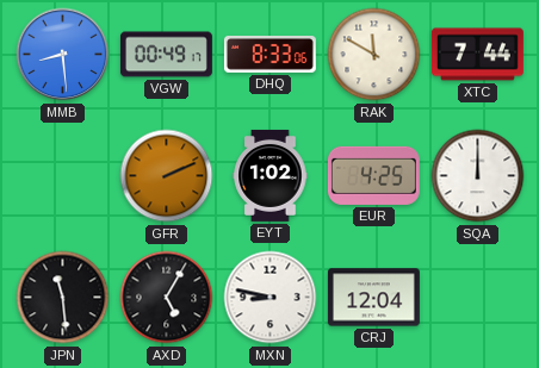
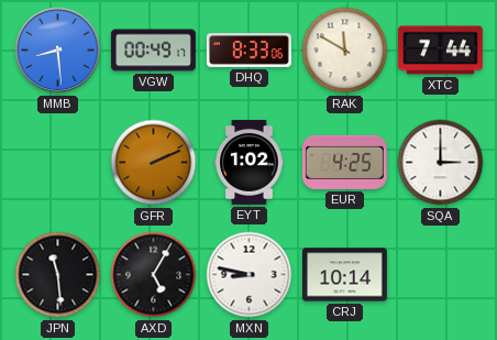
SQA: 12:00 -> 3:00 (441, 163)
CRJ: 12:04 -> 10:14 (344, 275)
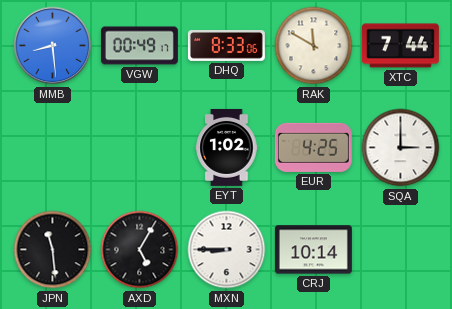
GFR: 2:11 -> none (154, 163)
MXN: 8:47 -> 8:45 (227, 250)
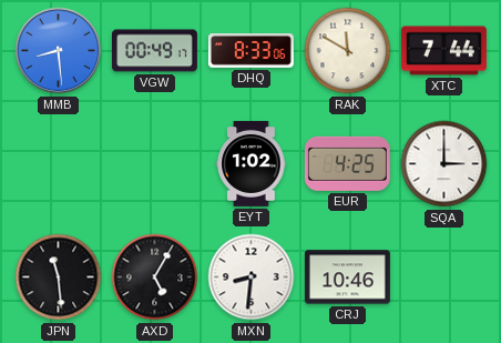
MXN: 8:45 -> 8:31 (252, 278)
CRJ: 10:14 -> 10:46 (347, 278)
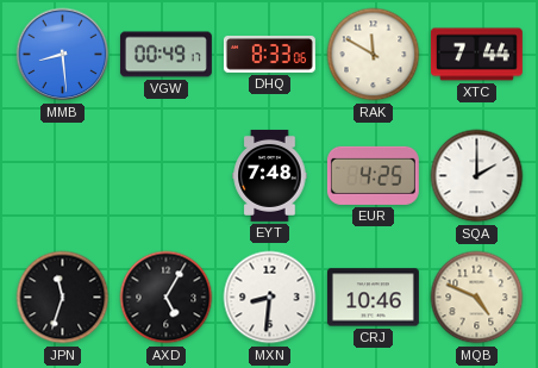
EYT: 1:02 -> 7:48 (270, 175)
SQA: 3:00 -> 2:00 (477, 176)
JPN: 11:29 -> 11:33 (63, 298)
MQB: none -> 4:49 (477, 298)
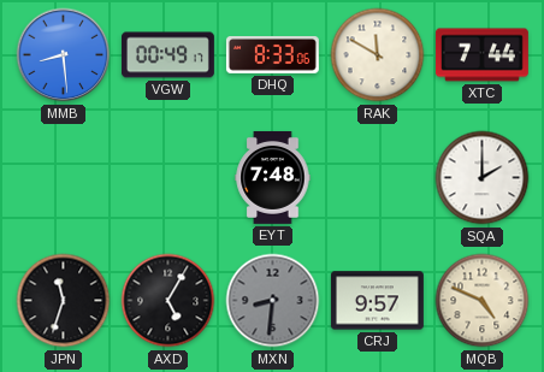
EUR: 4:25 -> none (373, 175)
MXN dial: white -> grey (273, 301)
CRJ: 10:46 -> 9:57 (377, 301)
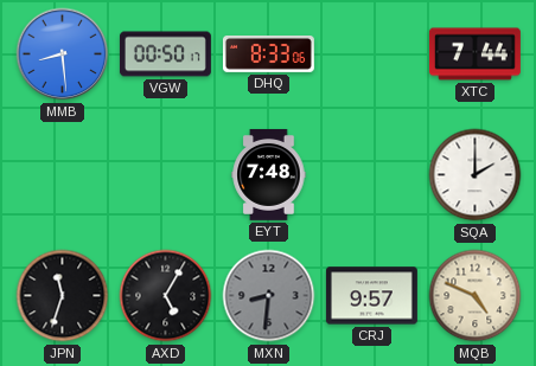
VGW: 00:49 -> 00:50 (165, 54)
RAK: 11:50 -> none (378, 55)
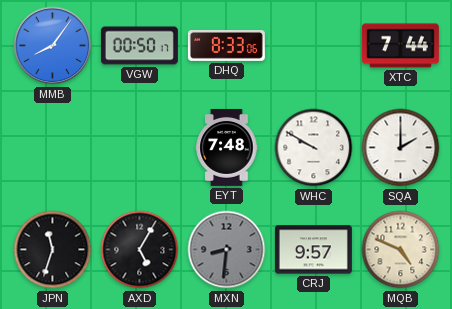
MMB: 8:29 -> 8:06 (53, 46)
WHC: none -> 9:50 (314, 148)
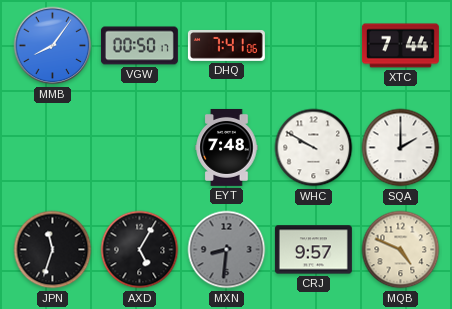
DHQ: 8:33 -> 7:41 (226, 46)
